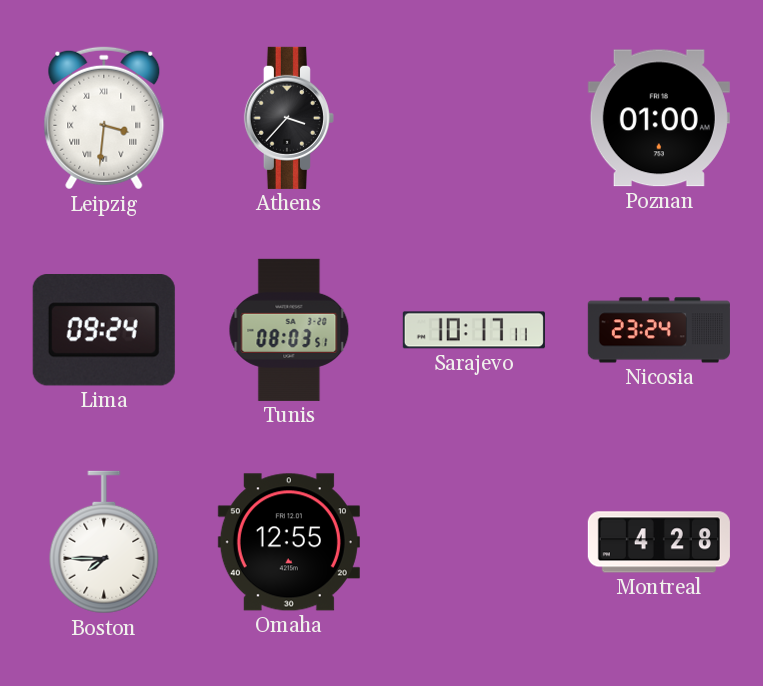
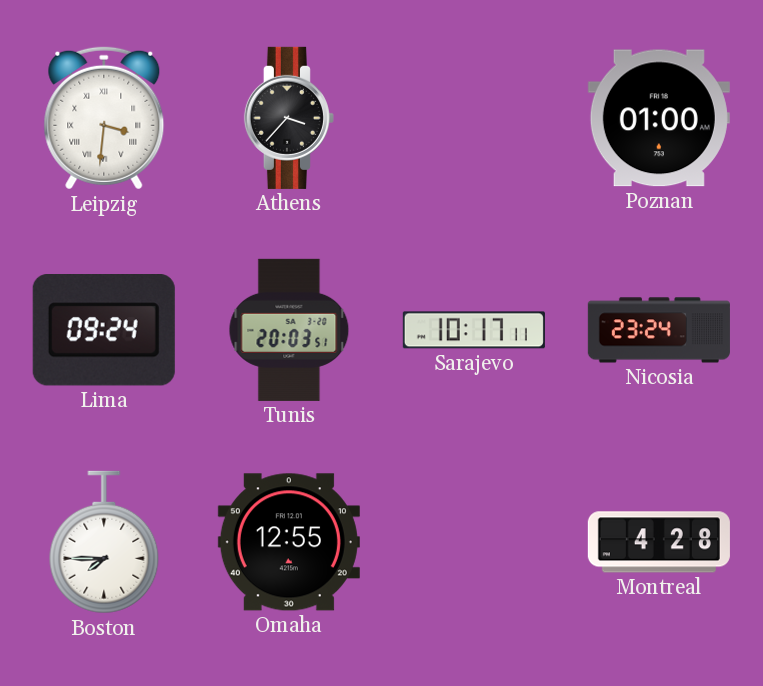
Tunis: 08:03 -> 20:03 (289, 330)
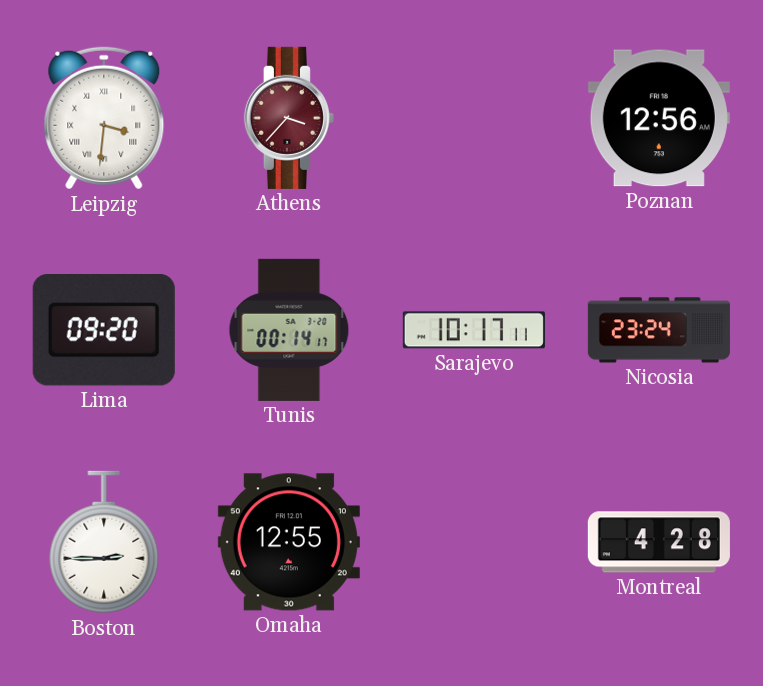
Athens dial: black -> burgundy (289, 118)
Poznan: 01:00 -> 12:56 (659, 118)
Lima: 09:24 -> 09:20 (104, 331)
Tunis: 20:03 -> 00:14 (289, 330)
Boston: 7:45 -> 2:45 (104, 542)
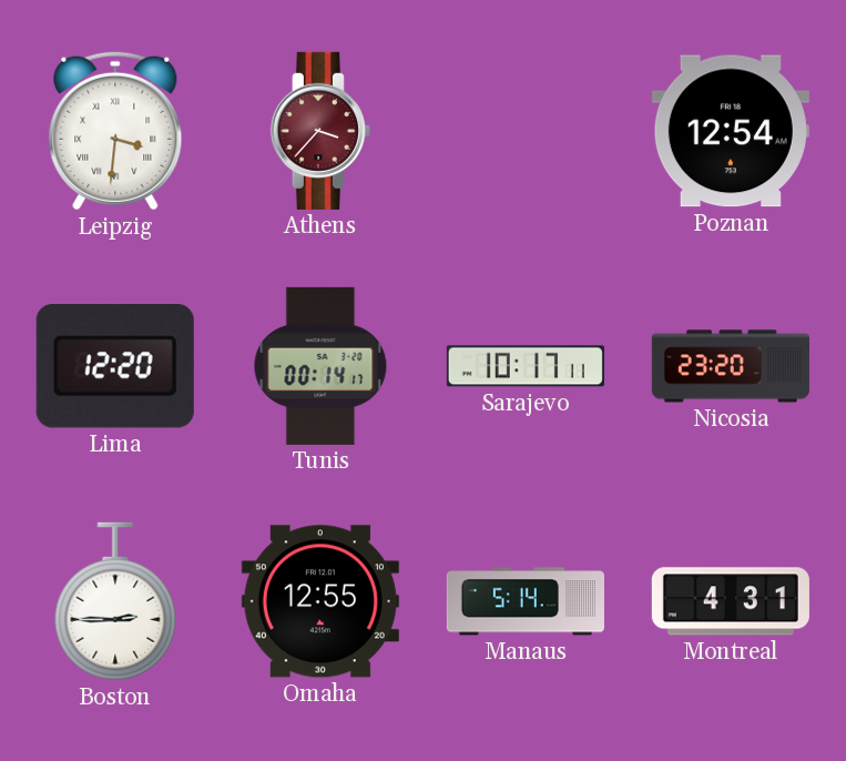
Poznan: 12:56 -> 12:54 (731, 131)
Lima: 09:20 -> 12:20 (115, 367)
Nicosia: 23:24 -> 23:20 (731, 366)
Manaus: none -> 5:14 (526, 601)
Montreal: 4:28 -> 4:31 (731, 601)
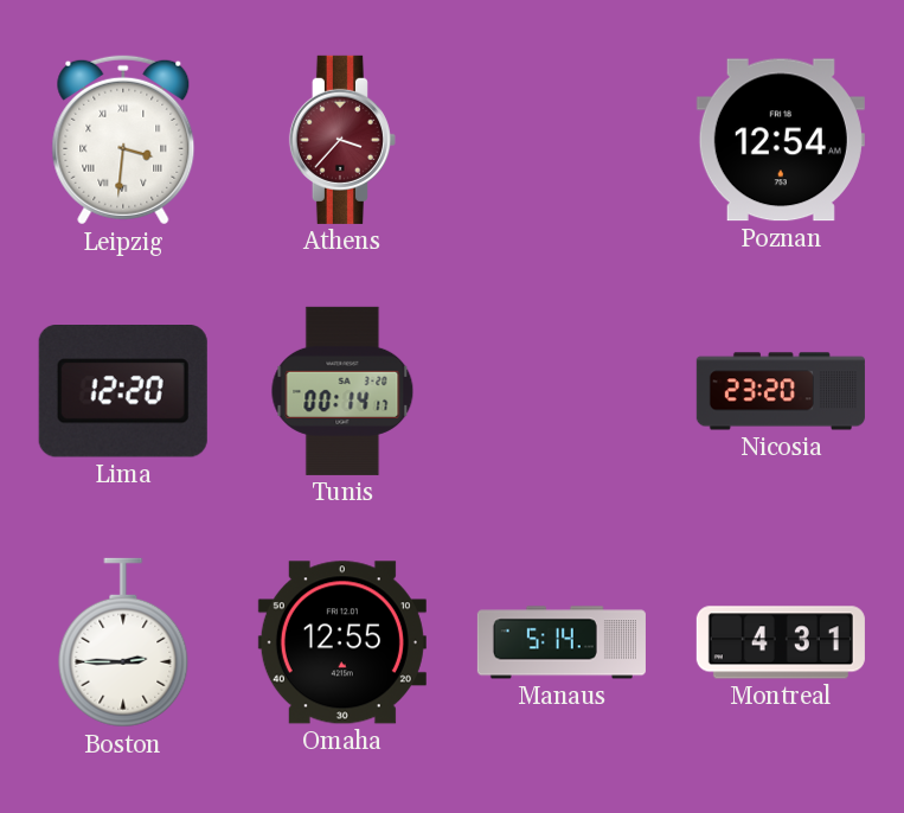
Sarajevo: 10:17 -> none (526, 366)
